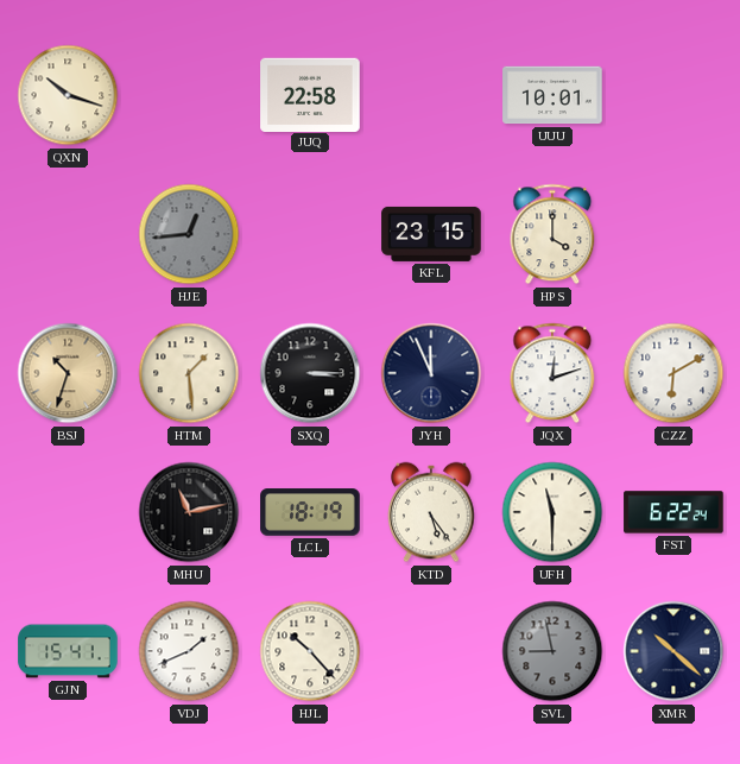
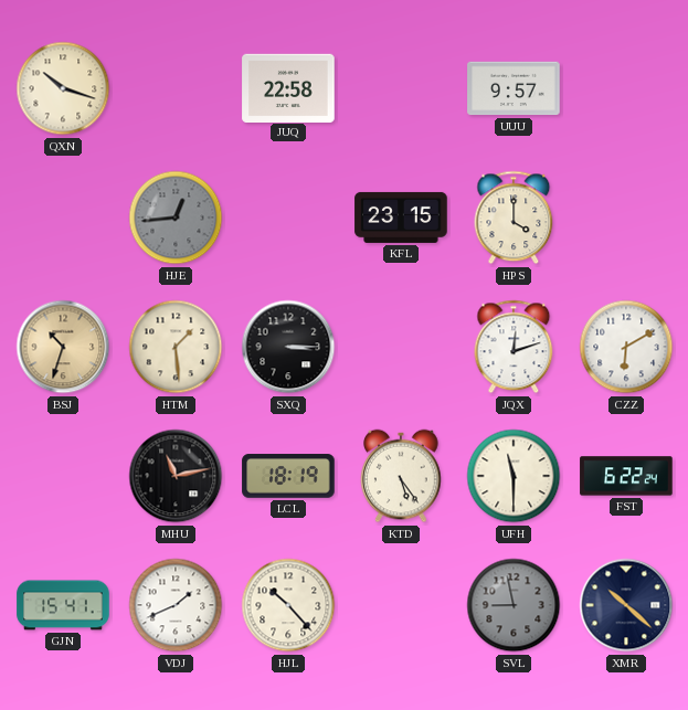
UUU: 10:01 -> 9:57 (514, 88)
JYH: 11:56 -> none (431, 373)
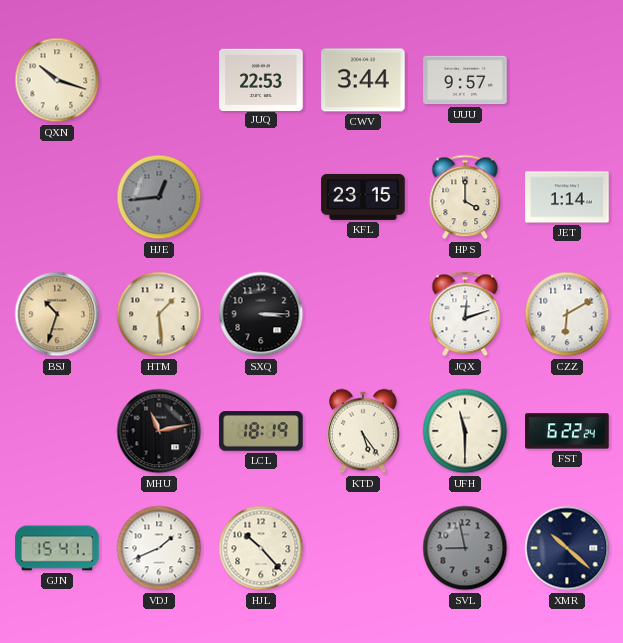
JUQ: 22:58 -> 22:53 (261, 79)
CWV: none -> 3:44 (363, 80)
JET: none -> 1:14 (567, 197)
